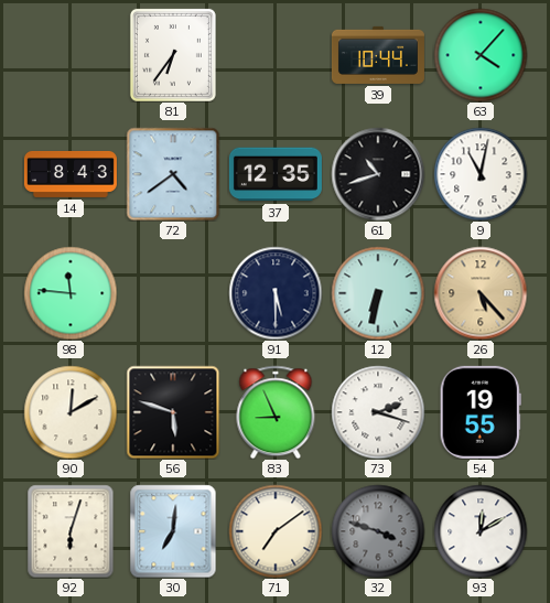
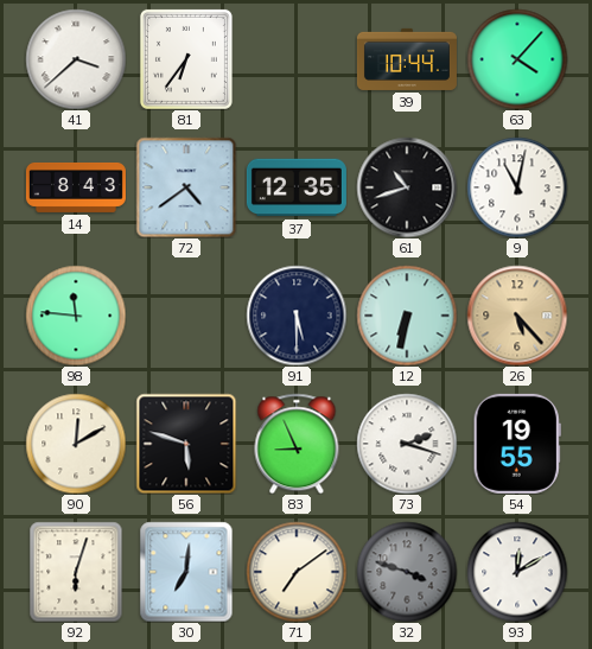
41: none -> 3:38 (76, 59)
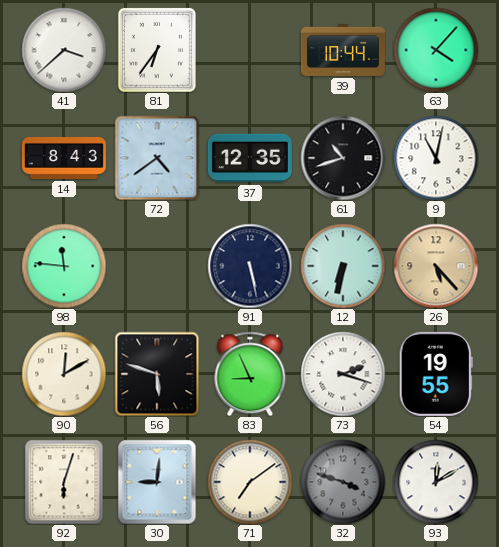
91: 5:30 -> 5:28 (250, 266)
30: 7:01 -> 9:01 (157, 482)
